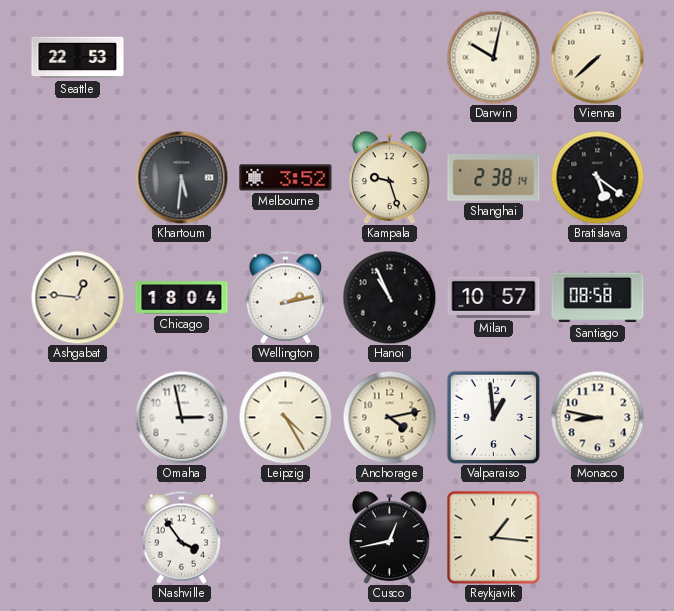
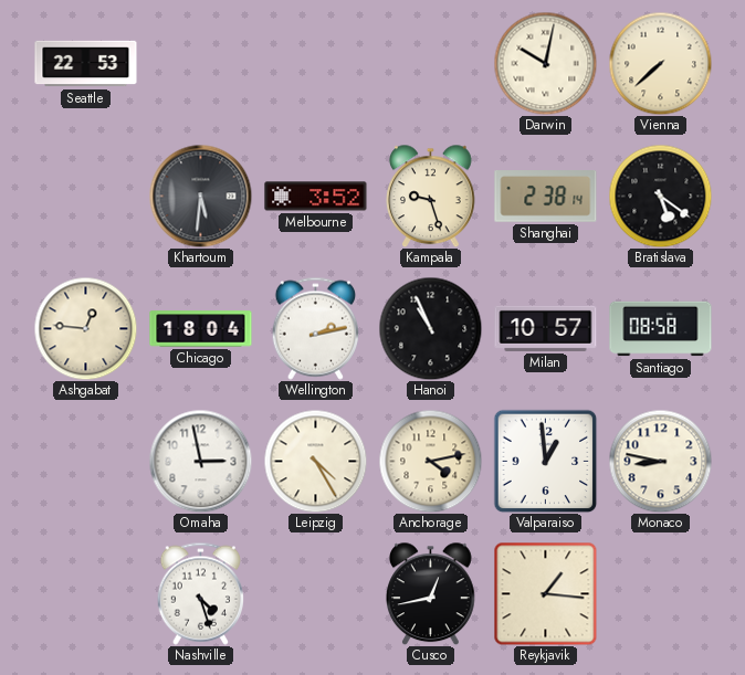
Nashville: 3:54 -> 4:27 (200, 593)
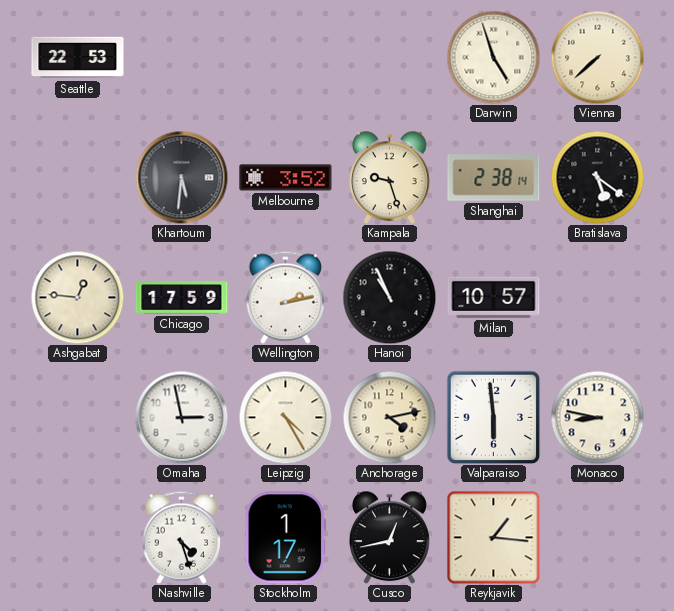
Darwin: 10:02 -> 4:57 (493, 57)
Chicago: 18:04 -> 17:59 (182, 298)
Santiago: 08:58 -> none (661, 329)
Valparaiso: 12:59 -> 5:59 (493, 417)
Stockholm: none -> 1:17 (285, 538)
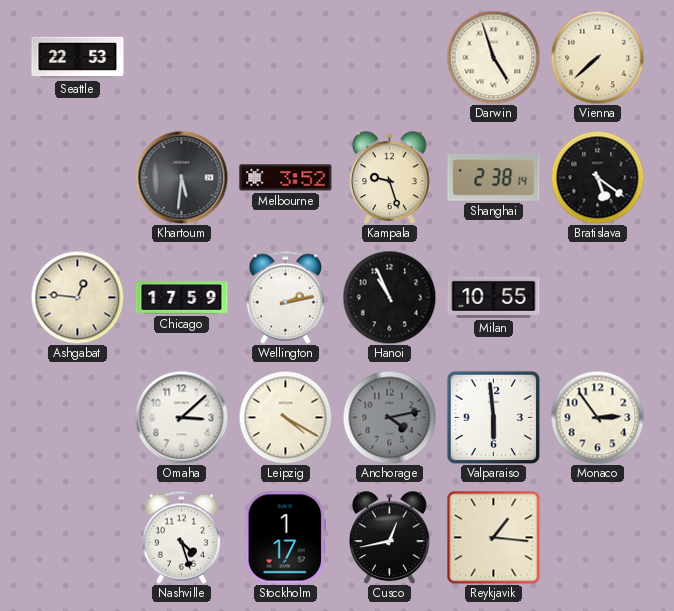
Milan: 10:57 -> 10:55 (494, 297)
Omaha: 2:58 -> 3:08 (181, 417)
Leipzig: 4:25 -> 4:20 (285, 417)
Anchorage dial: cream -> grey (389, 417)
Monaco: 8:47 -> 2:54 (597, 417)
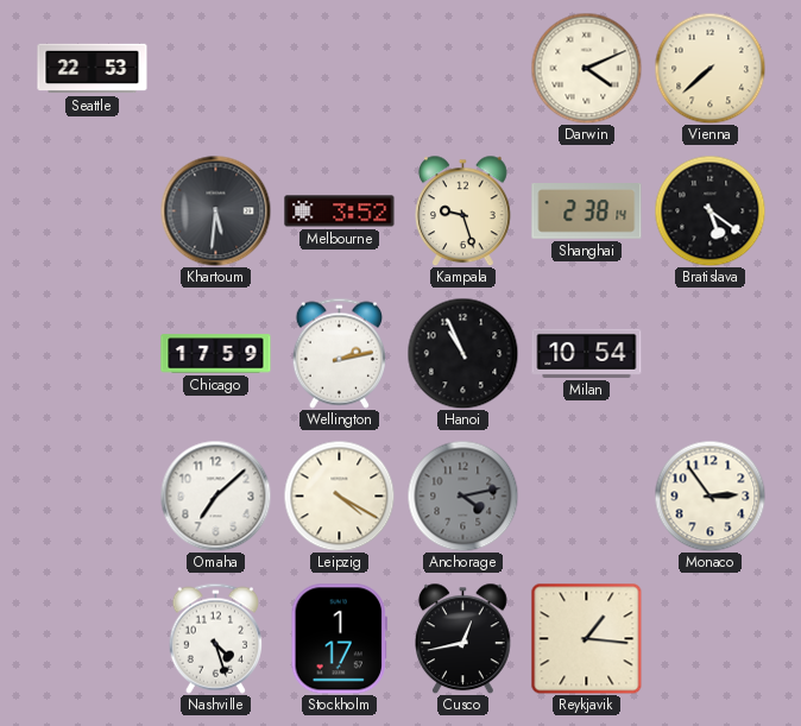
Darwin: 4:57 -> 4:11 (586, 68)
Ashgabat: 12:46 -> none (77, 297)
Milan: 10:55 -> 10:54 (587, 353)
Omaha: 3:08 -> 7:08 (215, 495)
Valparaiso: 5:59 -> none (493, 417)
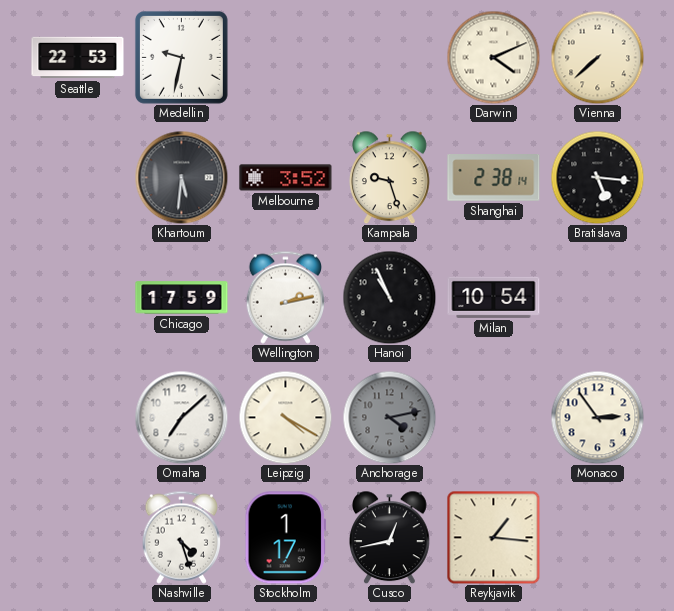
Medellin: none -> 9:32 (181, 57)
Bratislava: 5:21 -> 5:16 (597, 177)
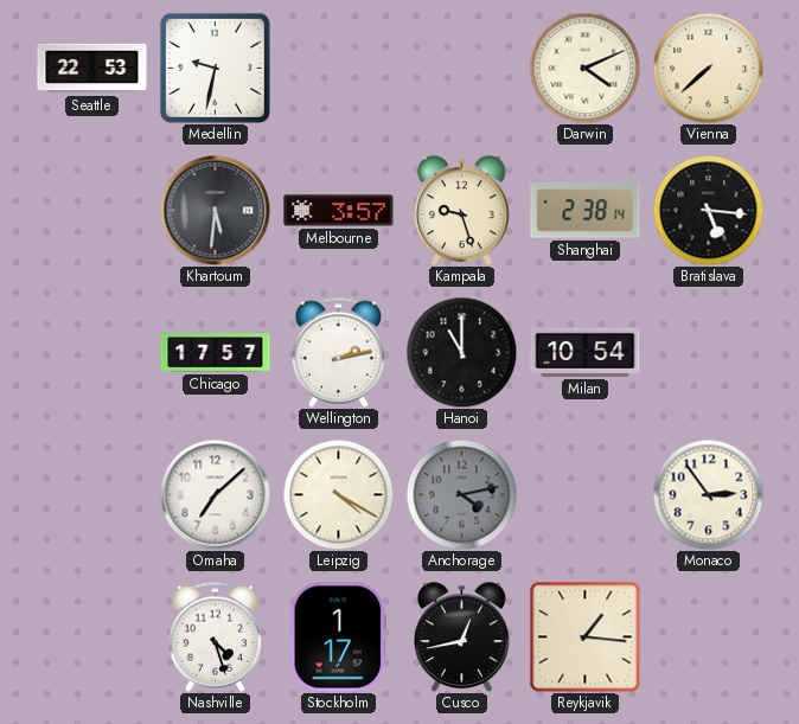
Melbourne: 3:52 -> 3:57 (339, 211)
Chicago: 17:59 -> 17:57 (216, 353)
Hanoi: 10:56 -> 11:00 (461, 352)
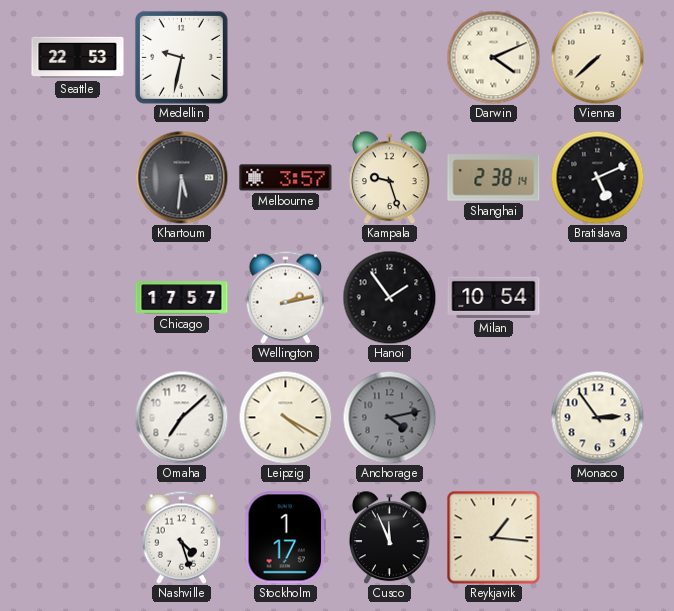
Bratislava: 5:16 -> 5:11 (597, 177)
Hanoi: 11:00 -> 1:54 (389, 297)
Cusco: 12:43 -> 11:56 (390, 537)
